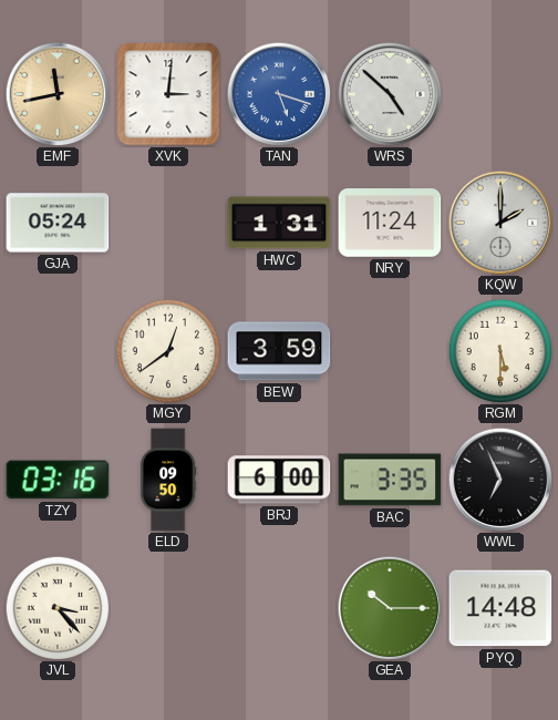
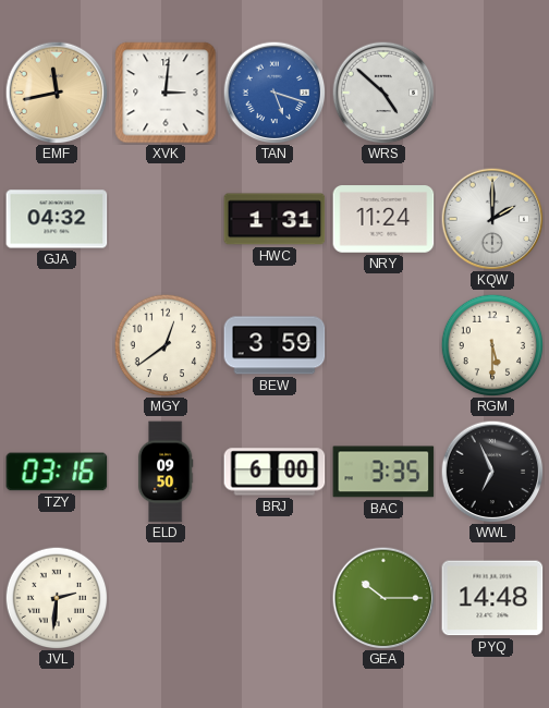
GJA: 05:24 -> 04:32 (57, 219)
JVL: 3:23 -> 2:31 (57, 598)
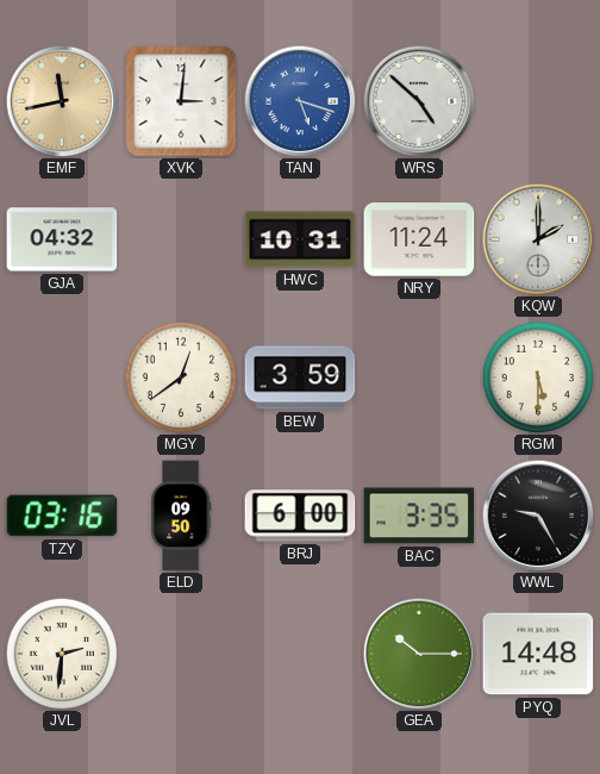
HWC: 1:31 -> 10:31 (300, 239)
WWL: 6:56 -> 9:25 (538, 516)
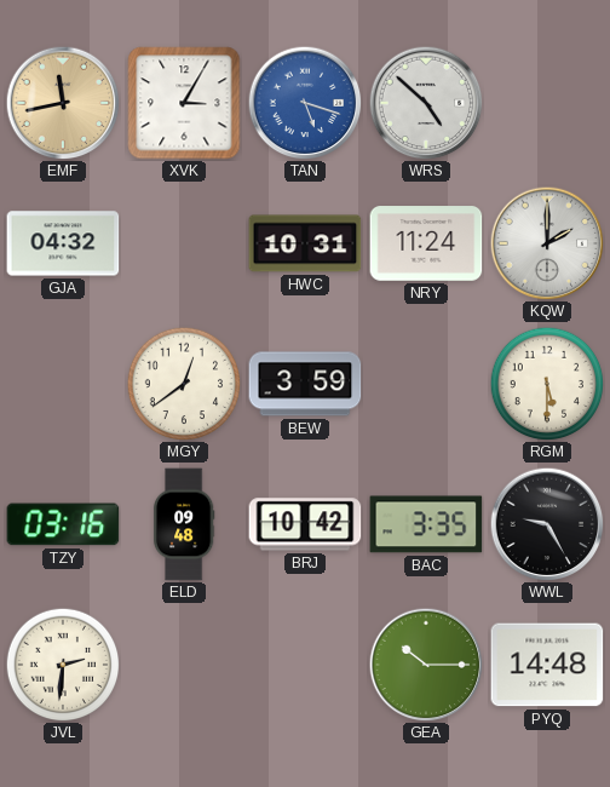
XVK: 3:01 -> 3:05 (184, 103)
ELD: 09:50 -> 09:48 (184, 524)
BRJ: 6:00 -> 10:42 (305, 524)
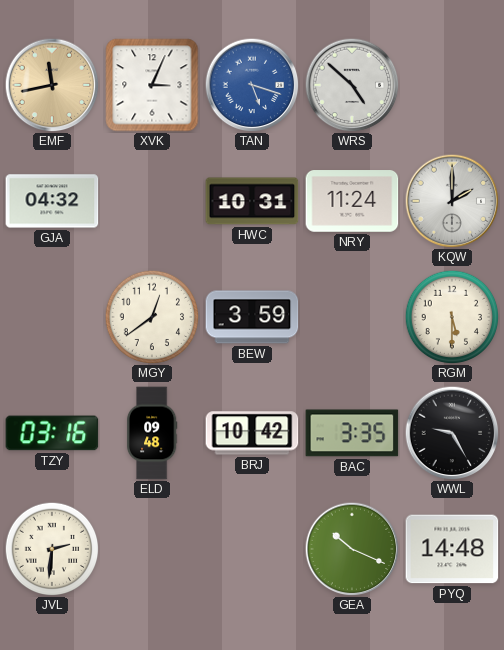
XVK: 3:05 -> 3:04 (152, 85)
GEA: 10:15 -> 10:19 (352, 549)
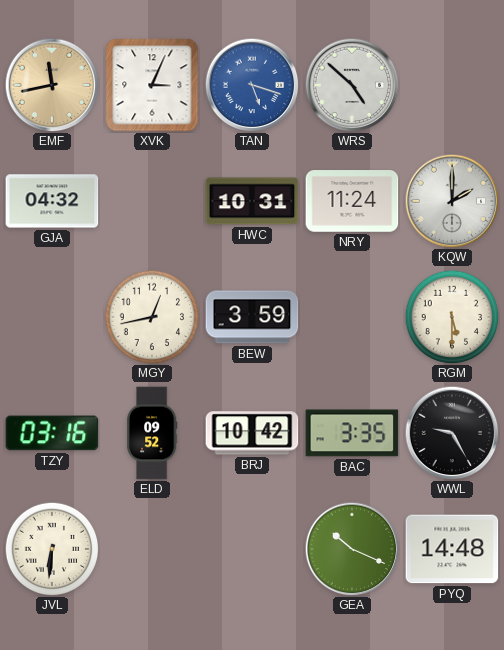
MGY: 12:39 -> 12:43 (152, 317)
ELD: 09:48 -> 09:52 (152, 433)
JVL: 2:31 -> 6:31 (52, 549)
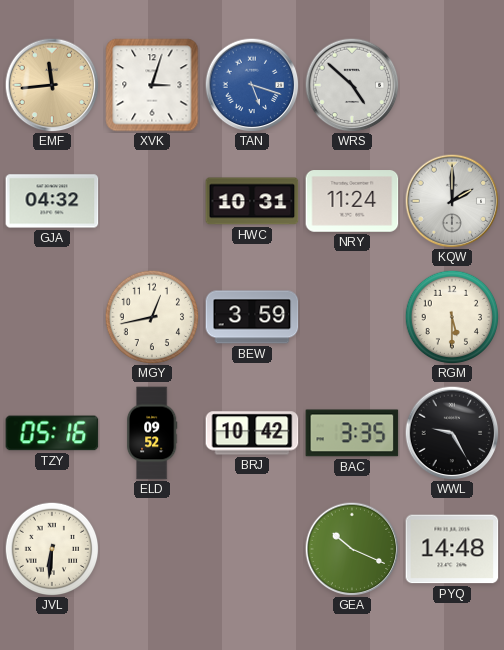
EMF: 11:43 -> 11:44 (52, 85)
XVK: 3:04 -> 3:03 (152, 85)
TZY: 03:16 -> 05:16 (52, 433)
